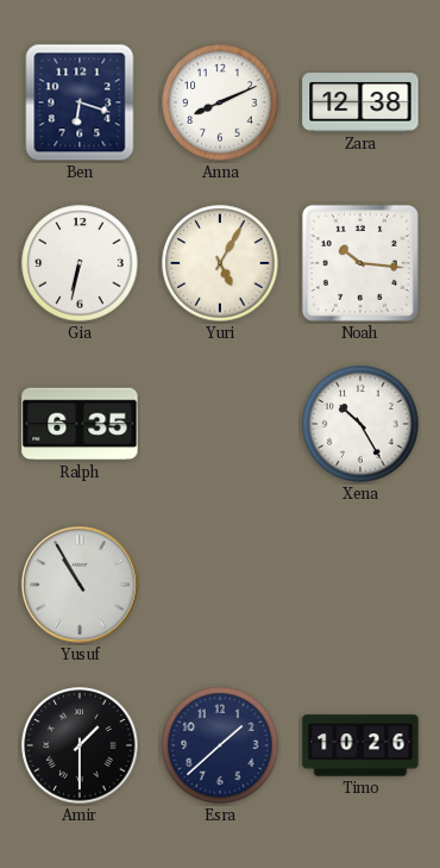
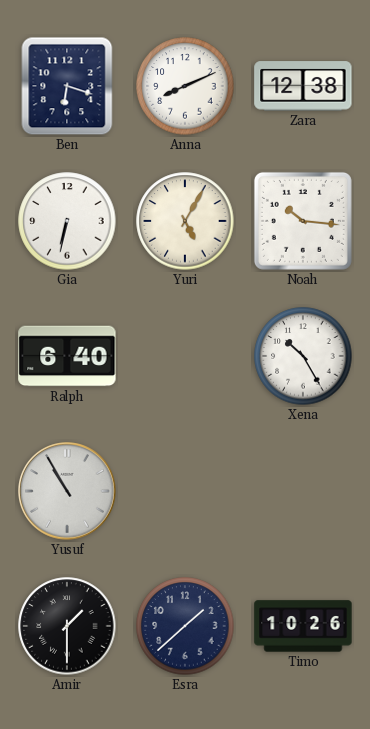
Ralph: 6:35 -> 6:40 (67, 356)
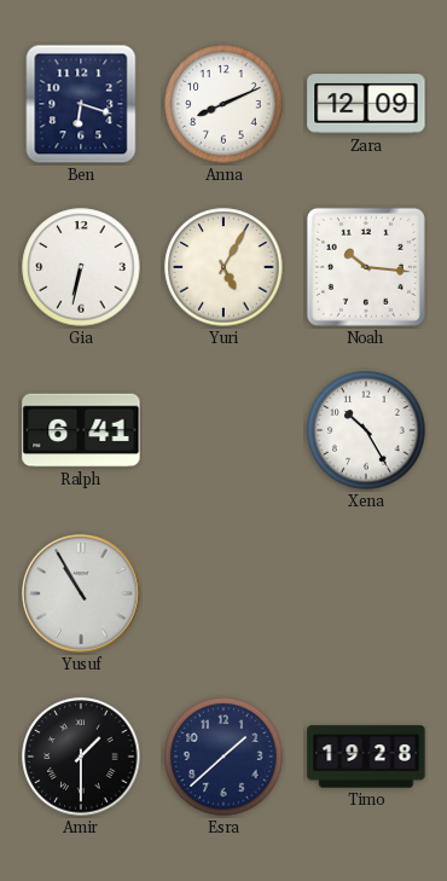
Zara: 12:38 -> 12:09 (366, 104)
Ralph: 6:40 -> 6:41 (81, 430)
Timo: 10:26 -> 19:28 (366, 757)
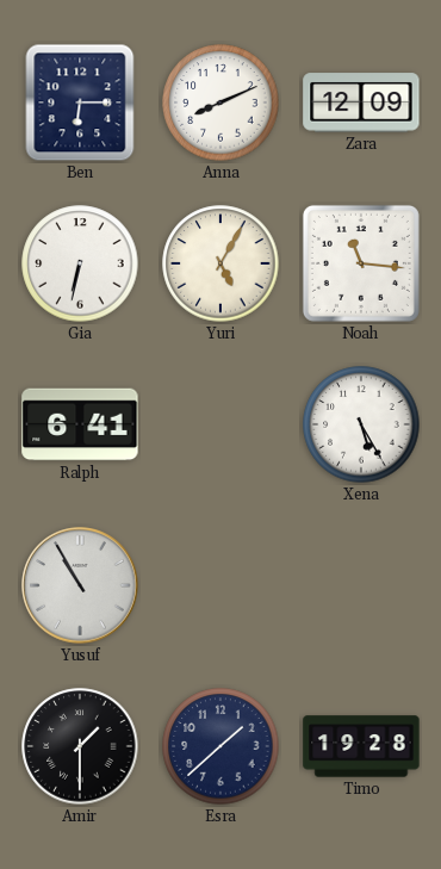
Ben: 6:18 -> 6:15 (80, 103)
Noah: 10:16 -> 11:16 (361, 263)
Xena: 10:25 -> 5:25 (361, 424)
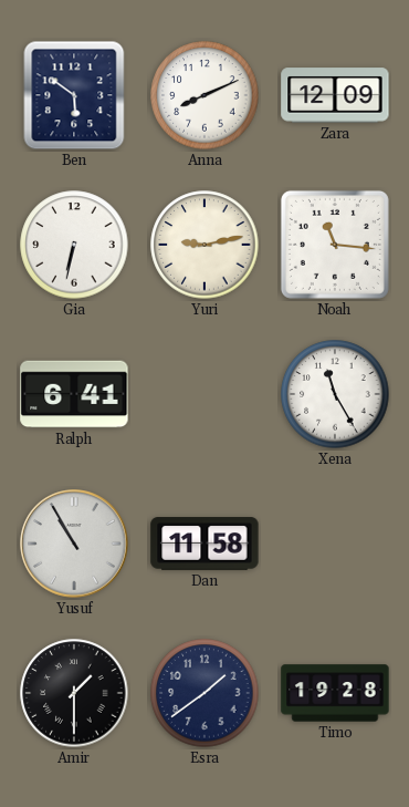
Ben: 6:15 -> 5:51 (74, 95)
Yuri: 5:05 -> 9:13 (204, 245)
Xena: 5:25 -> 11:25 (335, 394)
Dan: none -> 11:58 (204, 544)
Esra: 1:38 -> 1:39 (204, 693)
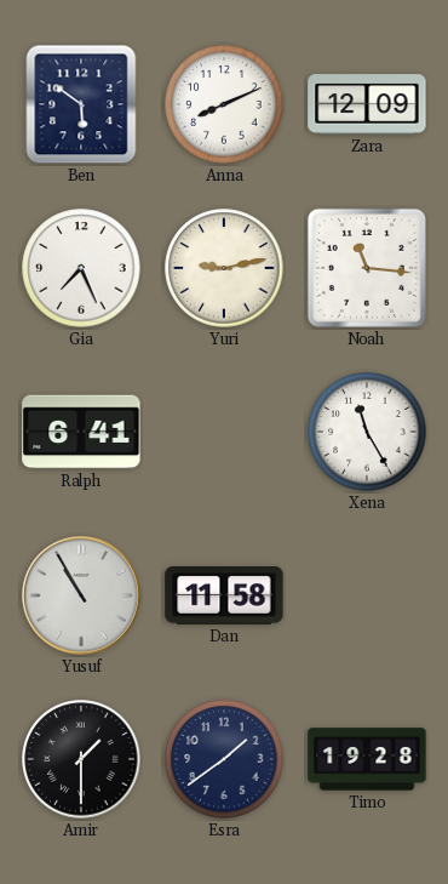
Gia: 6:32 -> 7:26 (81, 268)
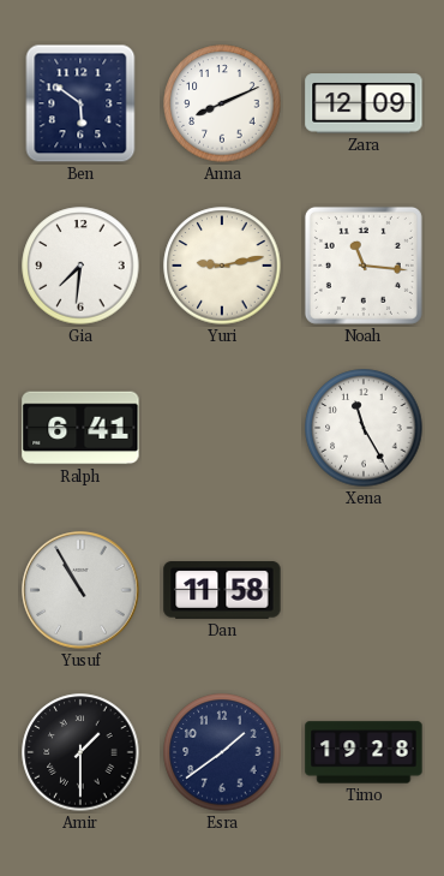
Gia: 7:26 -> 7:31 (80, 266)
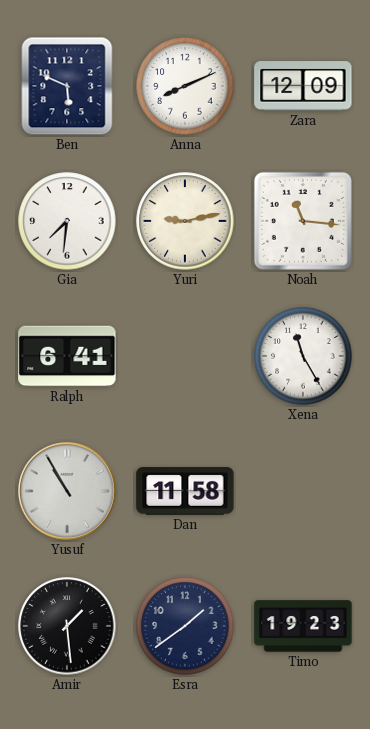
Ben: 5:51 -> 5:49 (67, 86)
Amir: 1:30 -> 1:29 (67, 626)
Timo: 19:28 -> 19:23 (303, 626)
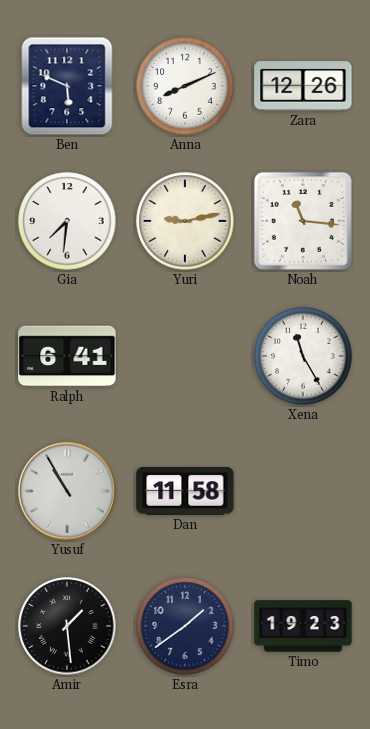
Zara: 12:09 -> 12:26 (303, 86)
